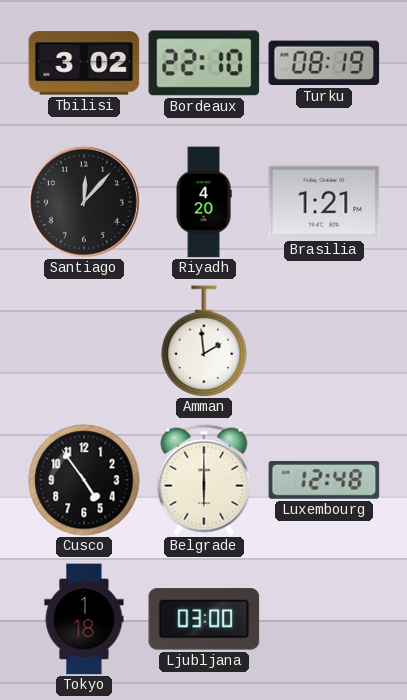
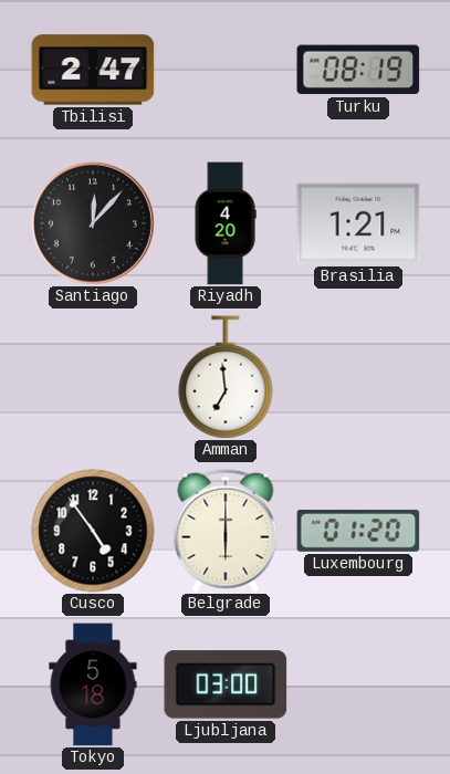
Tbilisi: 3:02 -> 2:47 (93, 70)
Bordeaux: 22:10 -> none (204, 63)
Amman: 1:59 -> 6:59 (226, 377)
Luxembourg: 12:48 -> 01:20 (358, 531)
Tokyo: 1:18 -> 5:18 (93, 684)
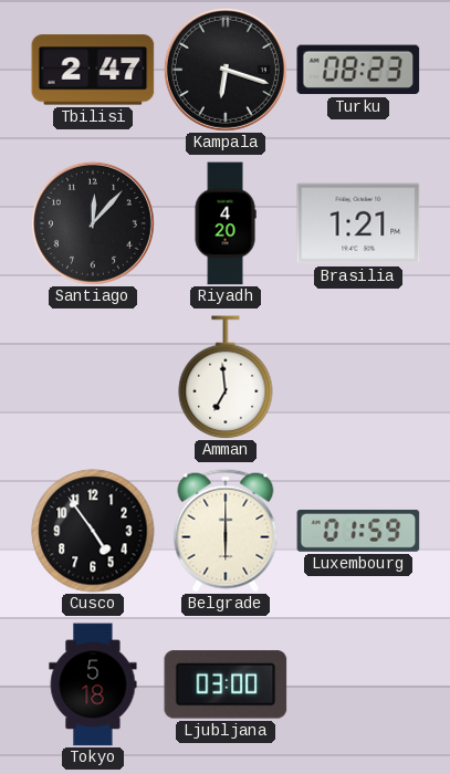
Kampala: none -> 6:18 (226, 70)
Turku: 08:19 -> 08:23 (358, 70)
Luxembourg: 01:20 -> 01:59 (358, 531)
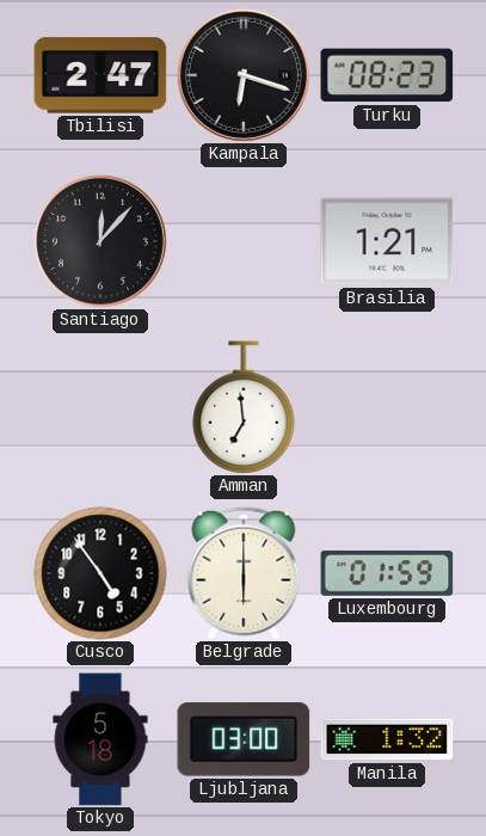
Riyadh: 4:20 -> none (226, 223)
Manila: none -> 1:32 (387, 739)
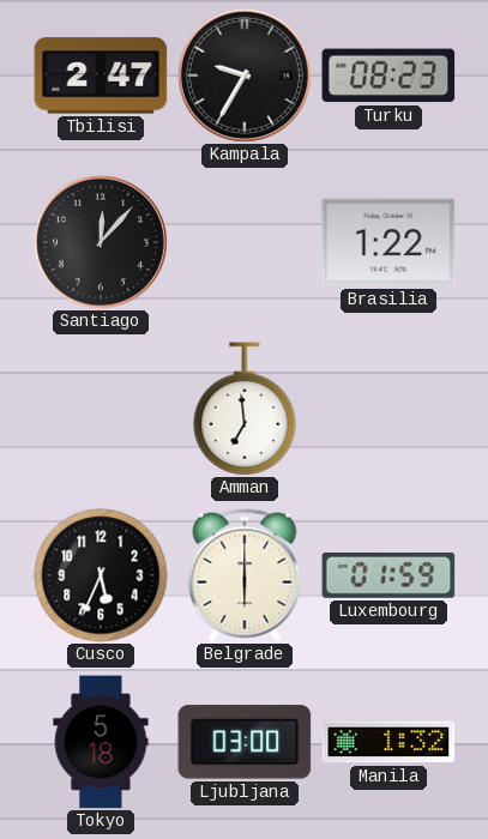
Kampala: 6:18 -> 9:35 (245, 76)
Brasilia: 1:21 -> 1:22 (388, 242)
Cusco: 4:54 -> 5:34 (101, 575)
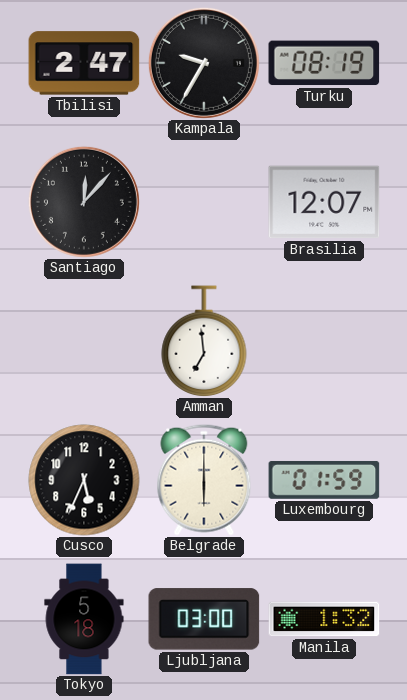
Turku: 08:23 -> 08:19 (324, 63)
Brasilia: 1:22 -> 12:07 (324, 202)
